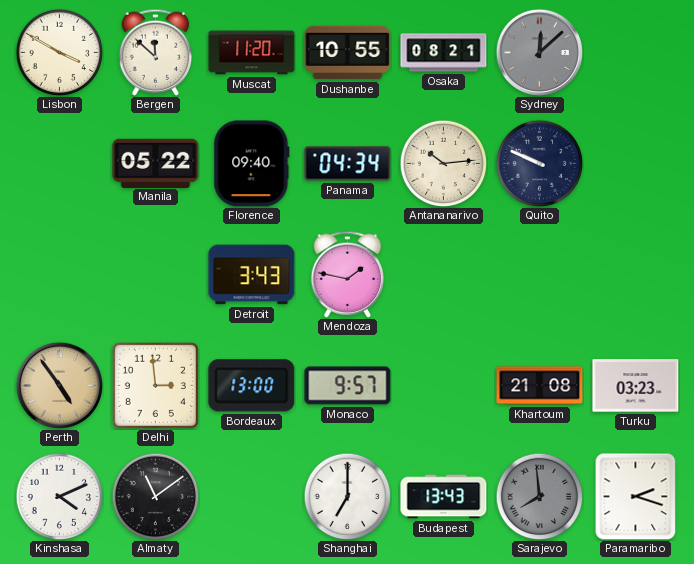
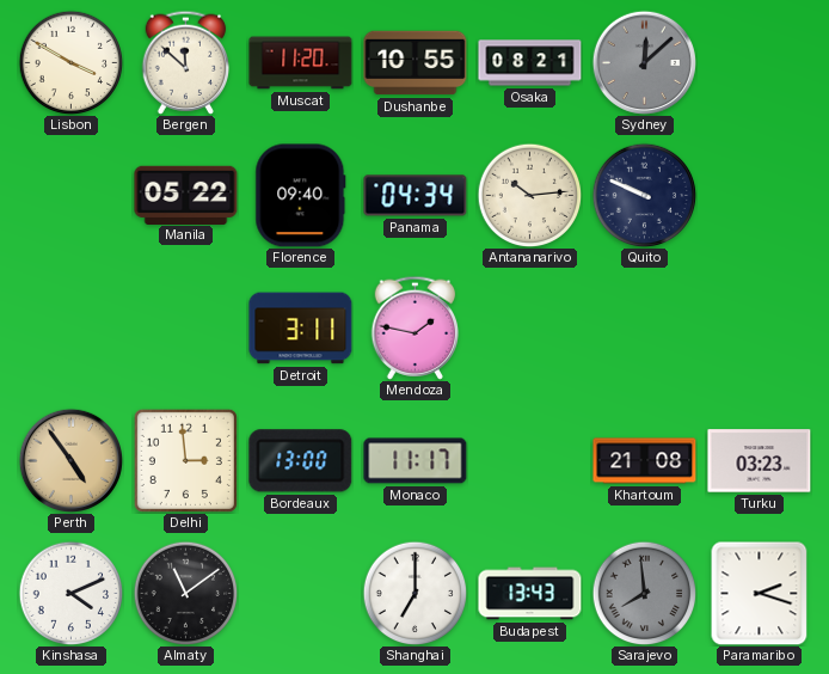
Detroit: 3:43 -> 3:11 (301, 329)
Monaco: 9:57 -> 11:17 (416, 461)
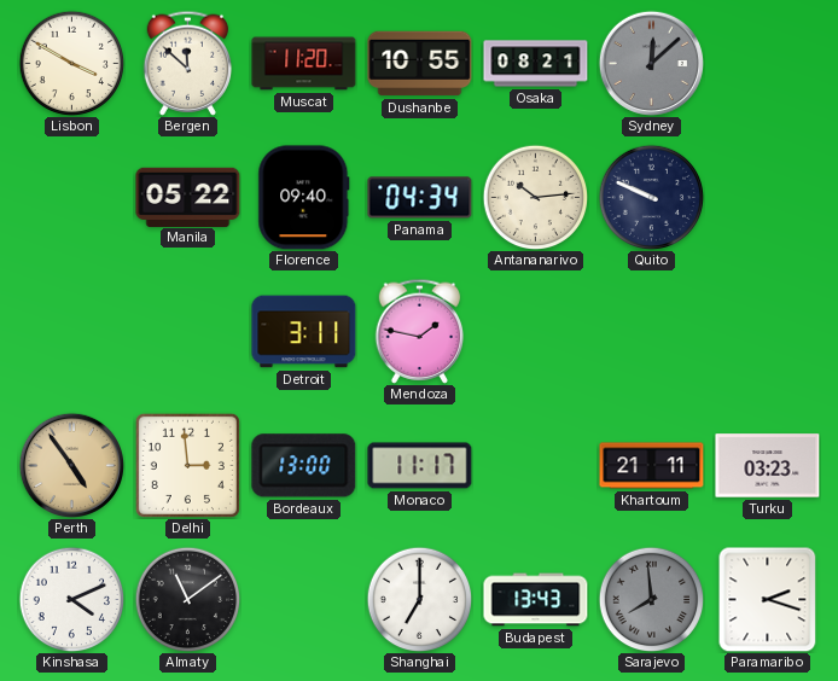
Khartoum: 21:08 -> 21:11 (652, 466)
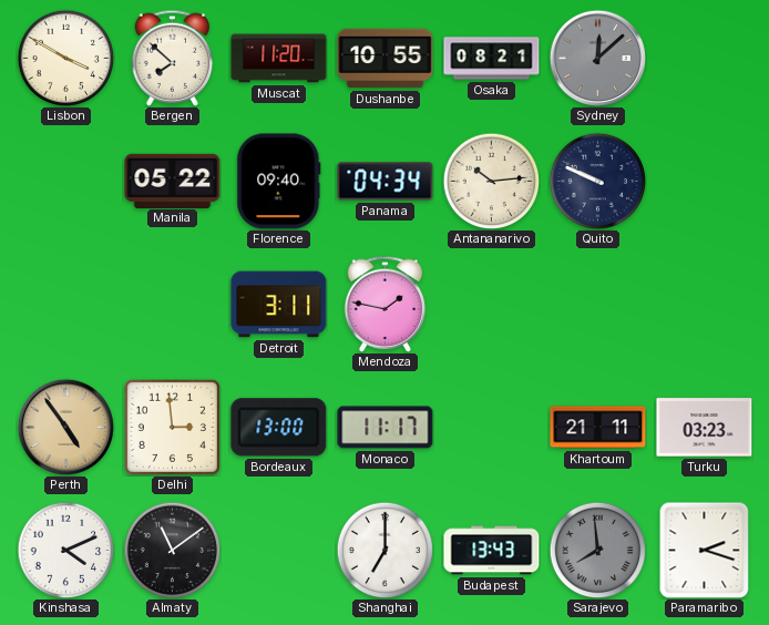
Bergen: 11:52 -> 7:52 (173, 58)
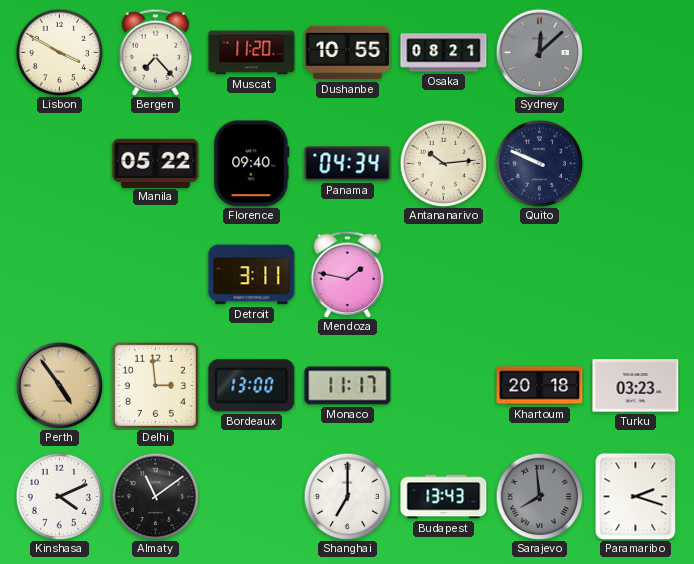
Bergen: 7:52 -> 7:23 (156, 52)
Khartoum: 21:11 -> 20:18 (540, 386)
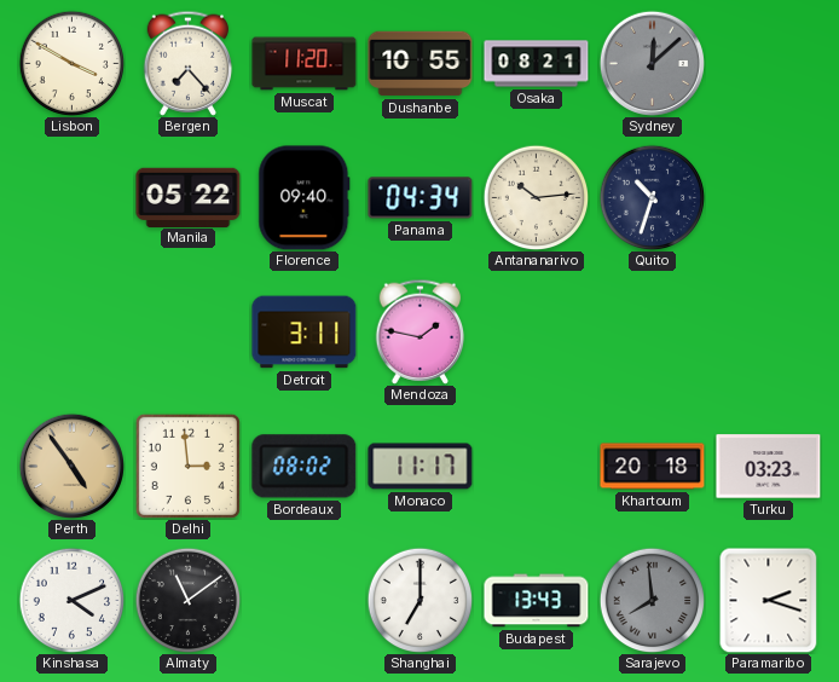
Quito: 9:49 -> 10:33 (652, 197)
Bordeaux: 13:00 -> 08:02 (305, 467)
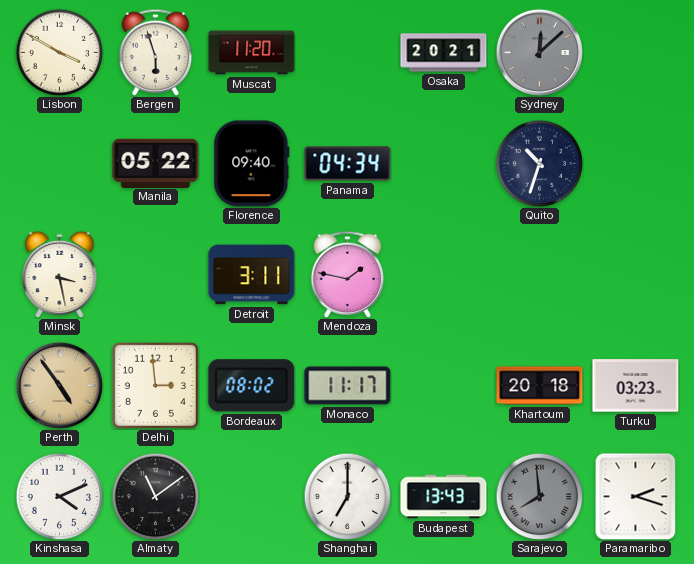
Bergen: 7:23 -> 5:57 (156, 52)
Dushanbe: 10:55 -> none (421, 64)
Osaka: 08:21 -> 20:21 (444, 53)
Antananarivo: 10:14 -> none (536, 197)
Minsk: none -> 3:28 (60, 274)
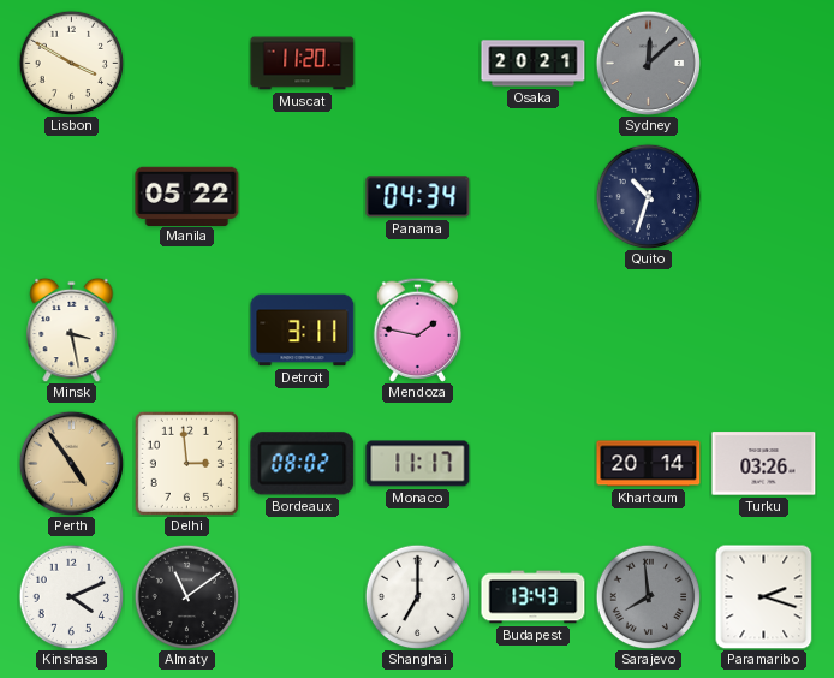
Bergen: 5:57 -> none (156, 52)
Florence: 09:40 -> none (252, 164)
Khartoum: 20:18 -> 20:14 (649, 464)
Turku: 03:23 -> 03:26 (764, 464)
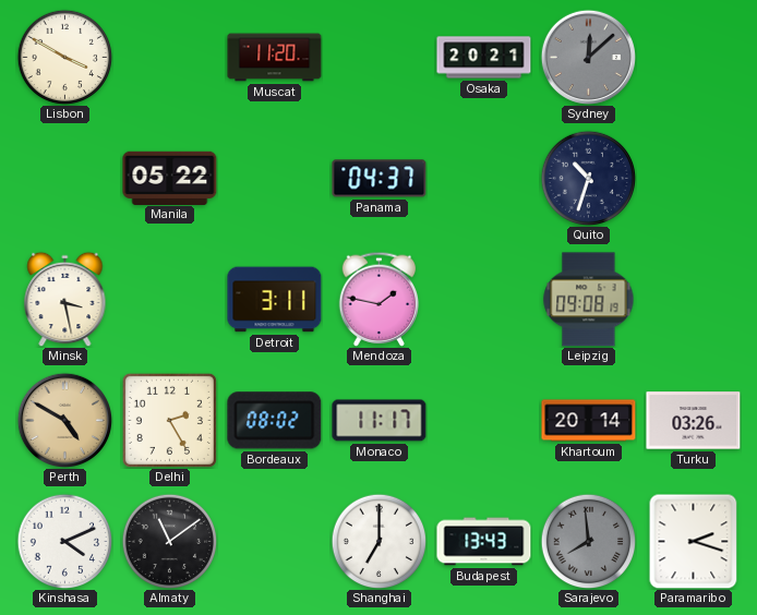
Panama: 04:34 -> 04:37 (380, 179)
Leipzig: none -> 09:08 (589, 300)
Perth: 4:54 -> 4:50 (64, 420)
Delhi: 2:59 -> 2:25 (169, 420)
